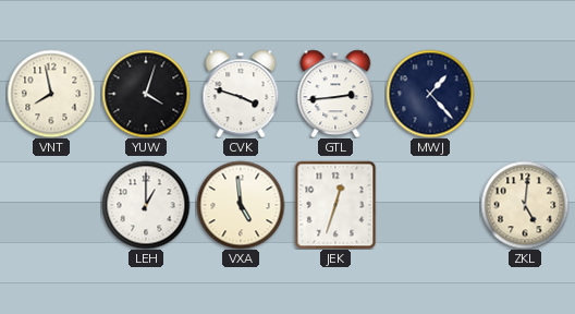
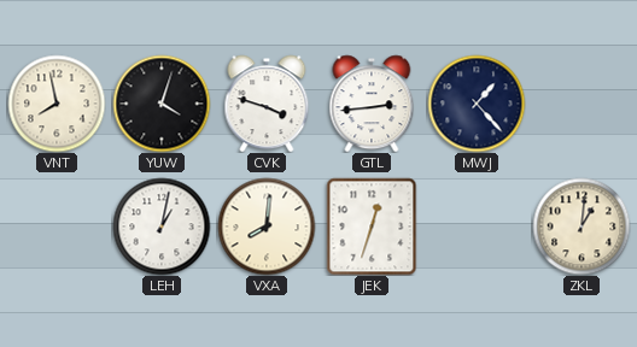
LEH: 1:00 -> 1:02 (162, 227)
VXA: 4:59 -> 8:01 (267, 227)
ZKL: 5:01 -> 1:01 (582, 227)
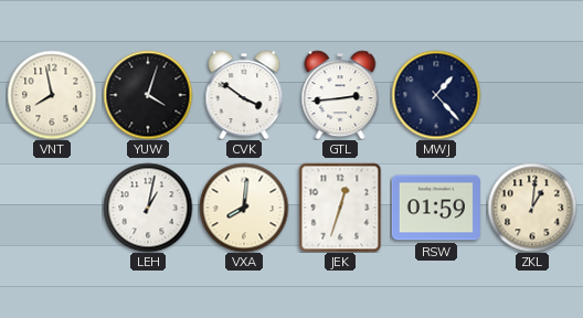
CVK: 3:48 -> 3:51 (244, 95)
RSW: none -> 01:59 (436, 208)
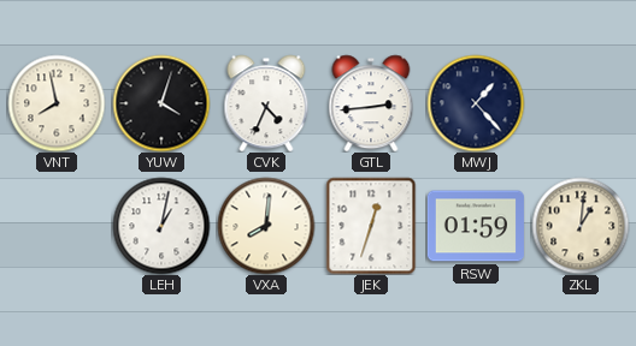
CVK: 3:51 -> 4:34 (266, 103)
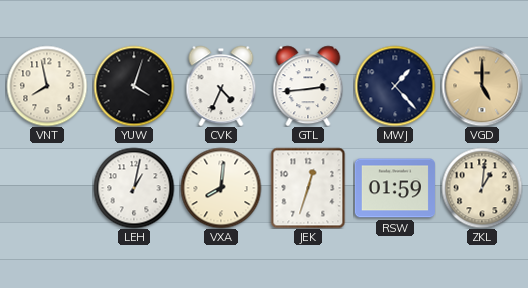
VGD: none -> 5:00 (482, 86)
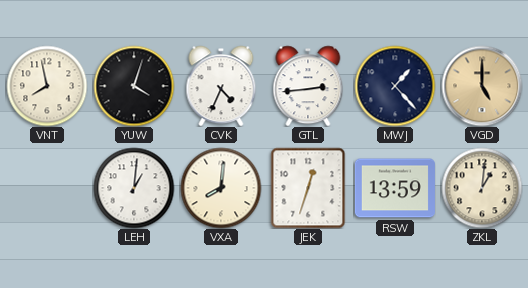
LEH: 1:02 -> 1:01 (134, 188)
RSW: 01:59 -> 13:59 (395, 188)
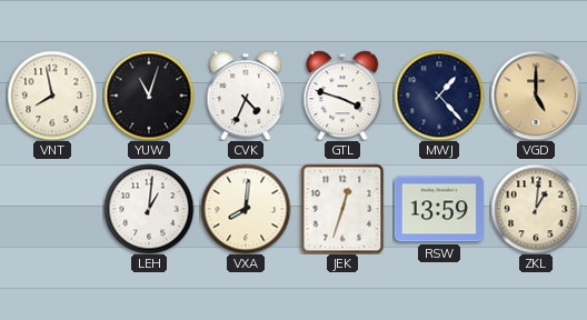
YUW: 4:03 -> 11:03 (149, 96)
GTL: 2:44 -> 3:48 (342, 96)
